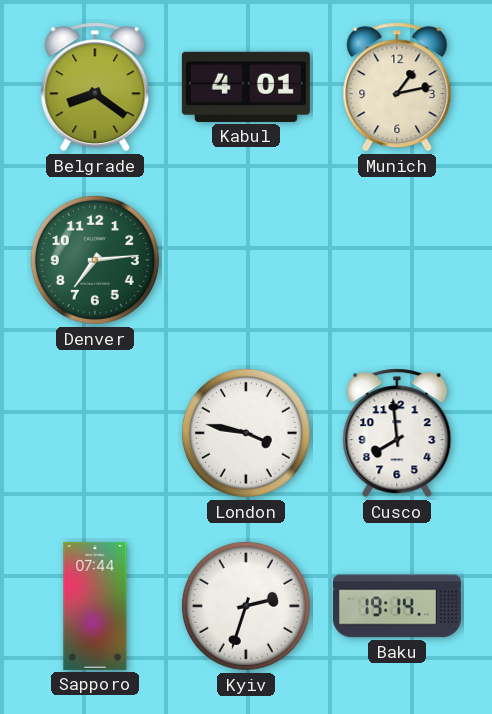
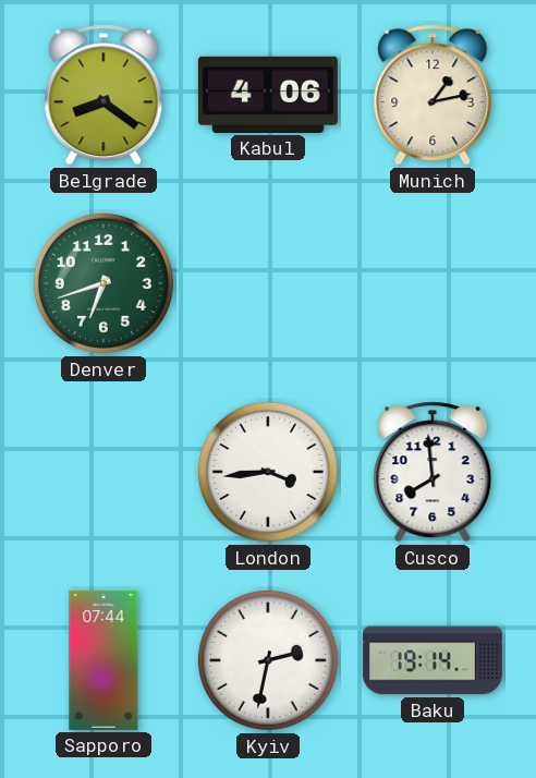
Kabul: 4:01 -> 4:06 (268, 95)
Denver: 7:14 -> 6:42 (103, 283)
London: 3:47 -> 3:44 (268, 472)
Kyiv: 2:33 -> 2:32 (268, 660)
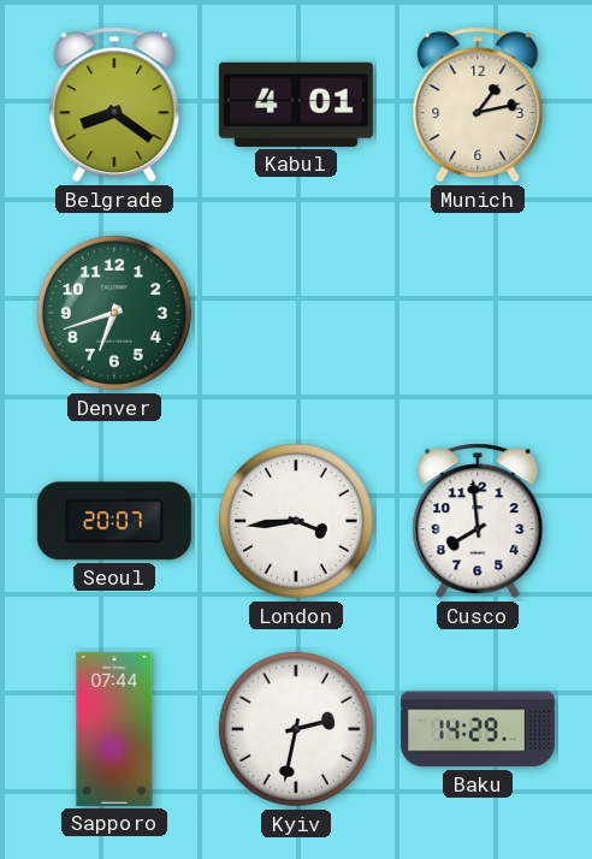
Kabul: 4:06 -> 4:01 (296, 105)
Seoul: none -> 20:07 (114, 521)
Baku: 19:14 -> 14:29 (478, 729)
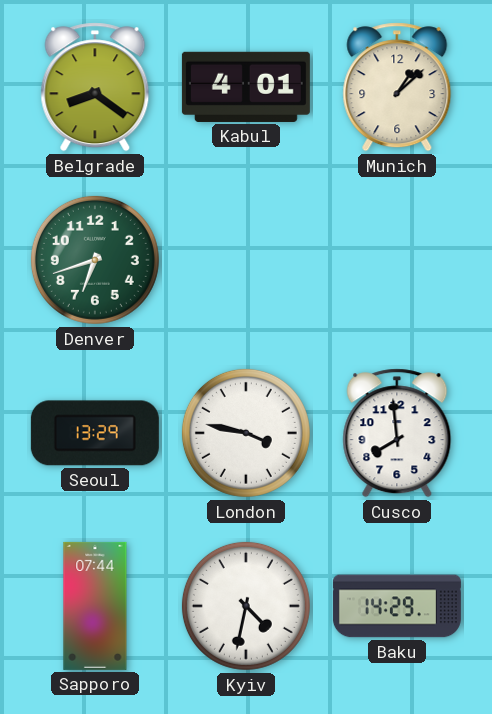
Munich: 1:13 -> 1:08 (397, 87)
Seoul: 20:07 -> 13:29 (95, 433)
London: 3:44 -> 3:47 (246, 433)
Kyiv: 2:32 -> 4:32 (246, 606)
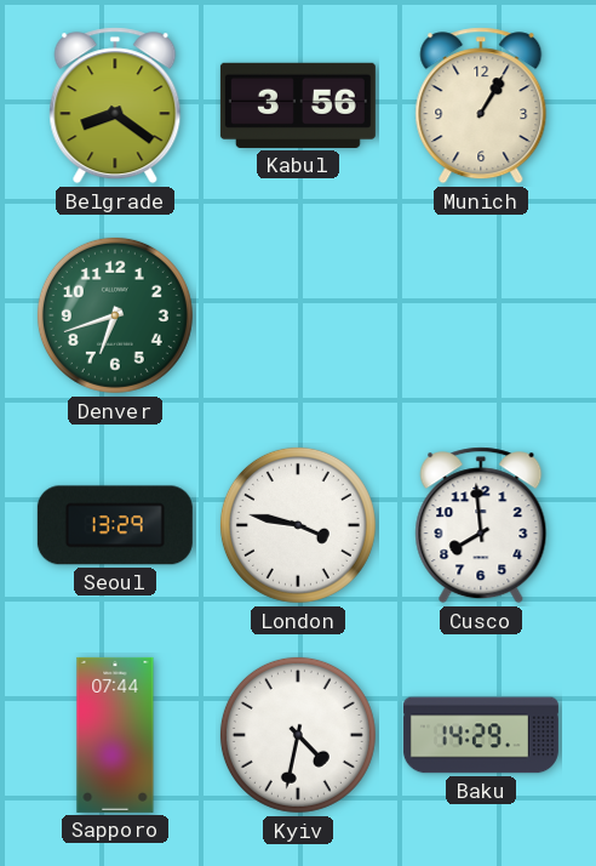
Kabul: 4:01 -> 3:56 (298, 106)
Munich: 1:08 -> 1:05 (481, 106)
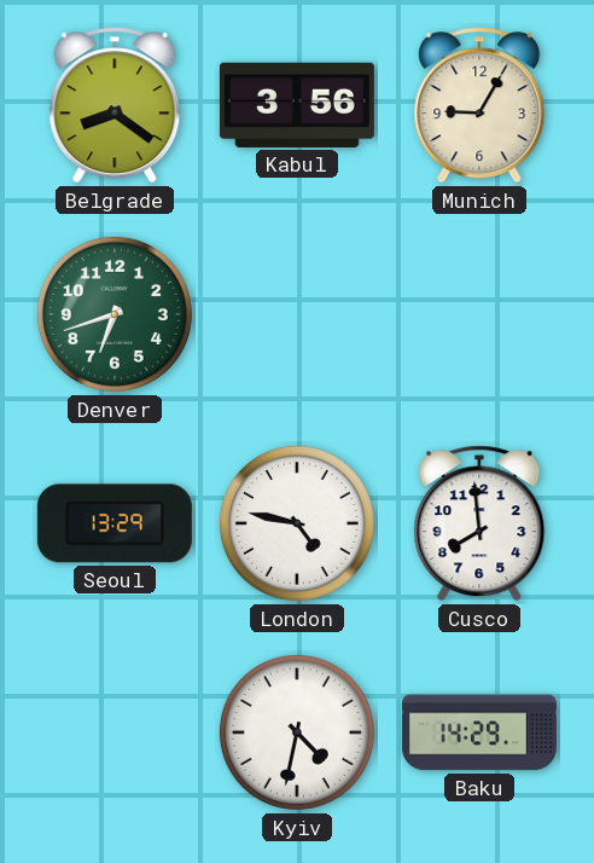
Munich: 1:05 -> 9:05 (479, 105)
London: 3:47 -> 4:47 (297, 523)
Sapporo: 07:44 -> none (115, 735)
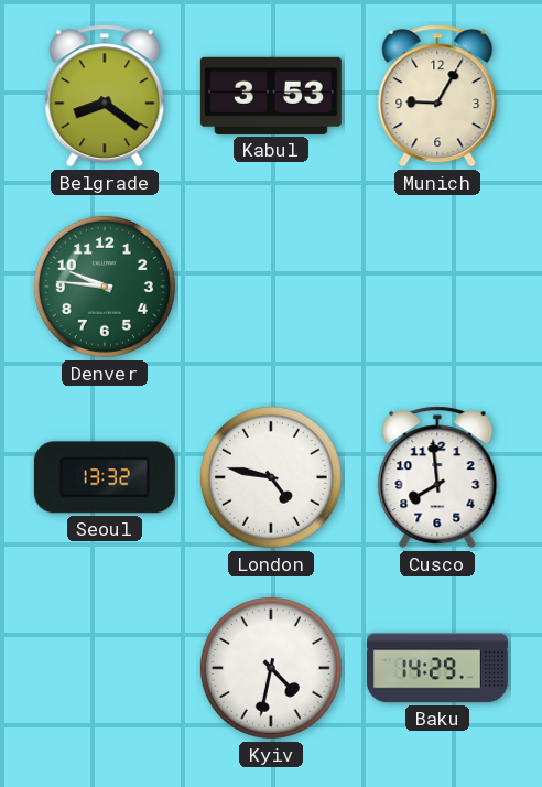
Kabul: 3:56 -> 3:53 (271, 96)
Denver: 6:42 -> 9:46 (105, 287)
Seoul: 13:29 -> 13:32 (105, 477)
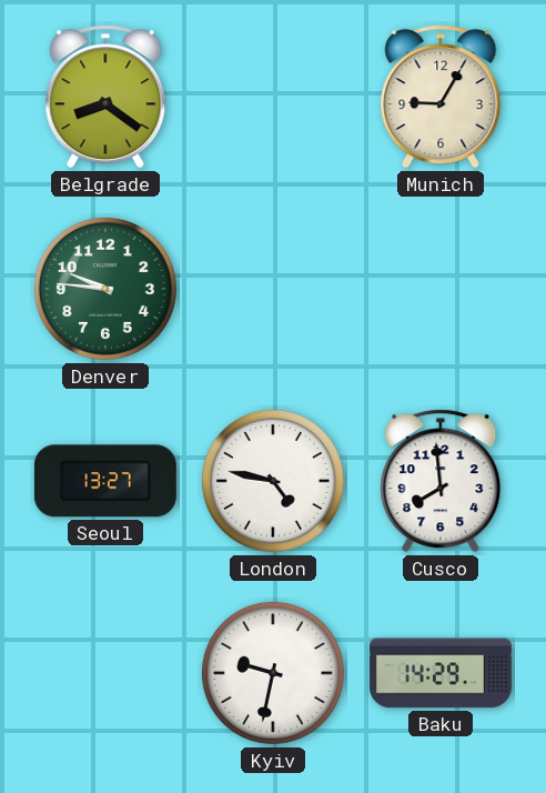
Kabul: 3:53 -> none (271, 96)
Seoul: 13:32 -> 13:27 (105, 481)
Kyiv: 4:32 -> 9:32 (273, 673)
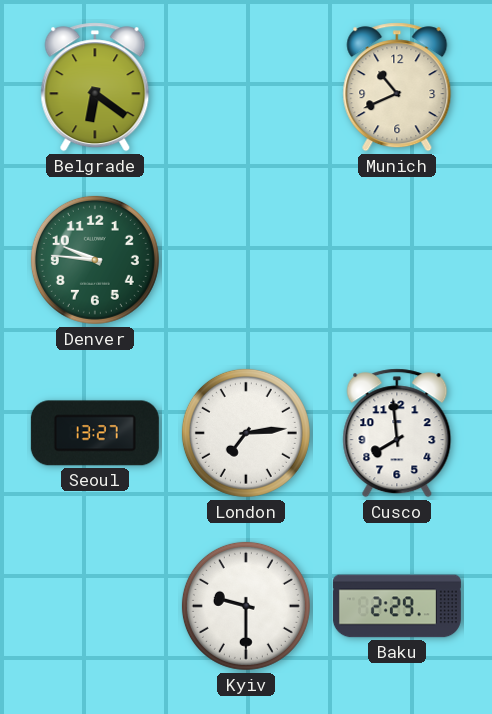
Belgrade: 8:21 -> 6:21 (95, 87)
Munich: 9:05 -> 10:41 (397, 87)
London: 4:47 -> 7:14 (246, 433)
Kyiv: 9:32 -> 9:30 (246, 606)
Baku: 14:29 -> 2:29 (397, 606)
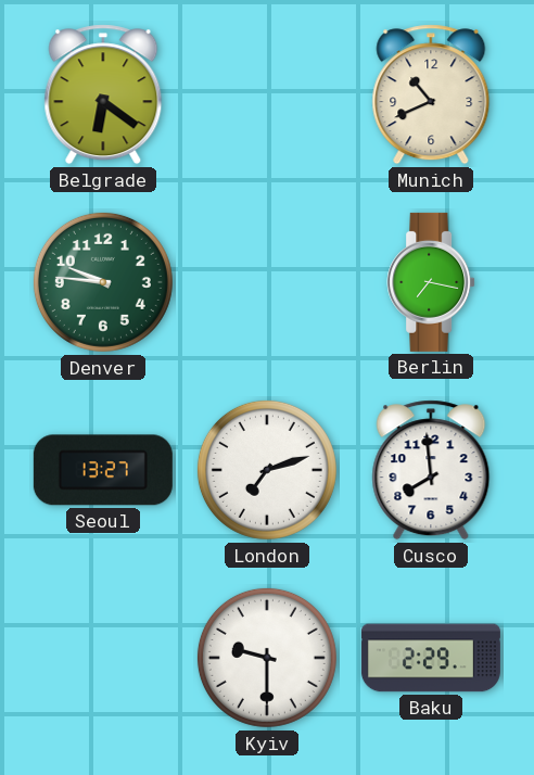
Berlin: none -> 7:17 (431, 282)
London: 7:14 -> 7:12 (267, 470)
